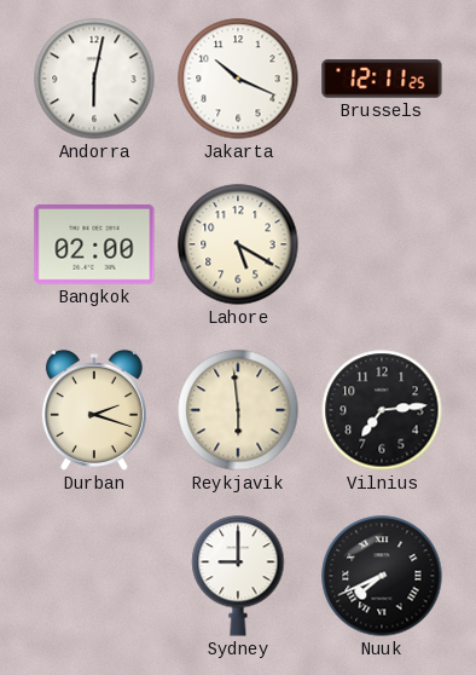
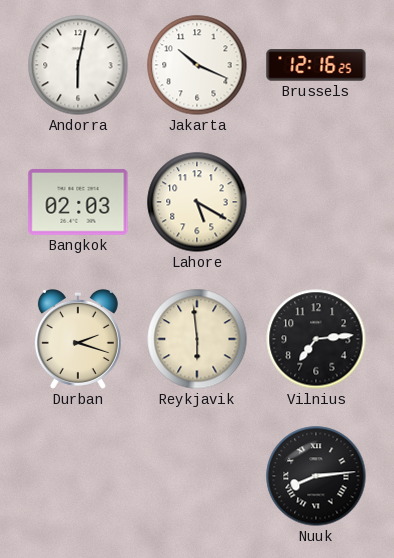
Brussels: 12:11 -> 12:16 (316, 65)
Bangkok: 02:00 -> 02:03 (78, 202)
Sydney: 9:00 -> none (238, 576)
Nuuk: 7:41 -> 8:14 (316, 476)
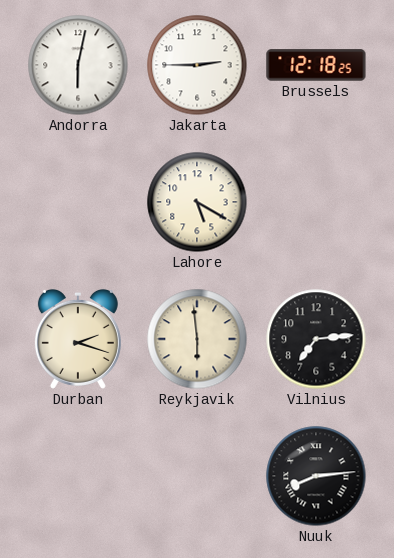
Jakarta: 10:19 -> 2:45 (197, 65)
Brussels: 12:16 -> 12:18 (316, 65)
Bangkok: 02:03 -> none (78, 202)
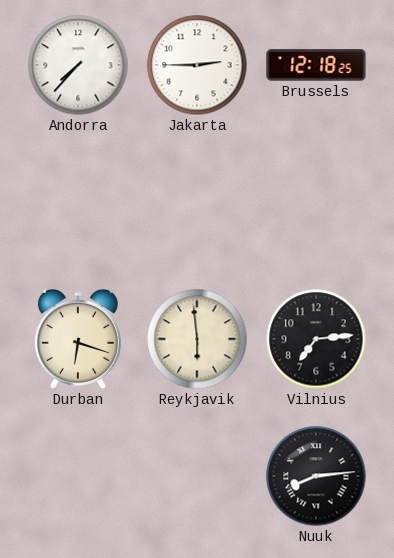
Andorra: 6:02 -> 7:37 (78, 65)
Lahore: 5:20 -> none (197, 202)
Durban: 2:18 -> 6:18 (78, 339)
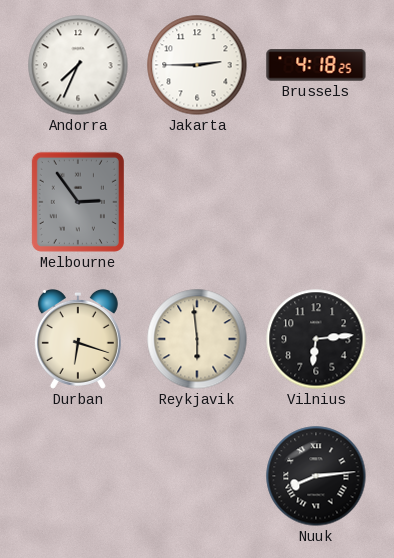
Andorra: 7:37 -> 7:34 (78, 65)
Brussels: 12:18 -> 4:18 (316, 65)
Melbourne: none -> 2:54 (78, 202)
Vilnius: 7:14 -> 6:14 (316, 339)
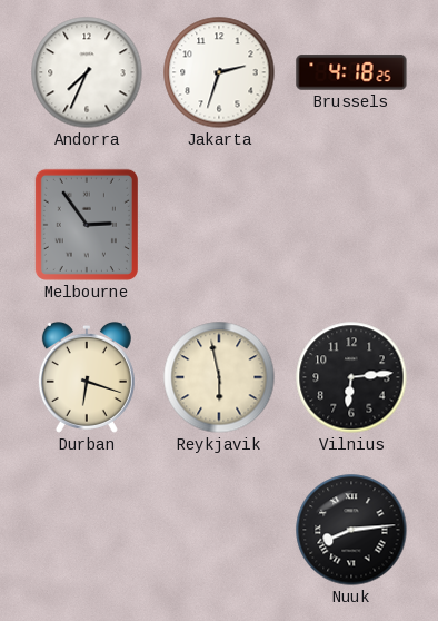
Jakarta: 2:45 -> 2:33 (219, 72)
Reykjavik: 5:59 -> 5:58 (219, 377)
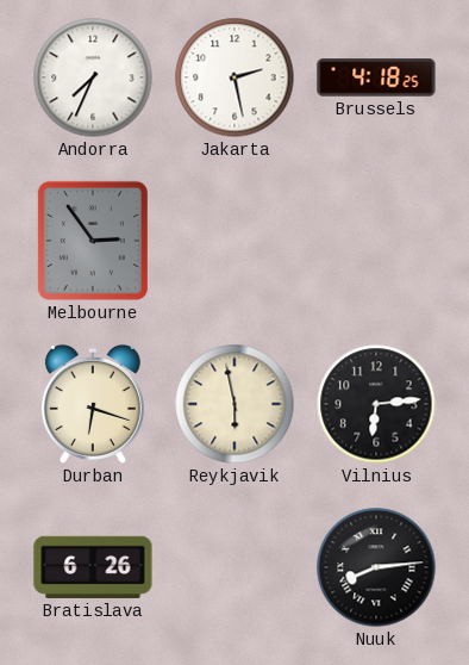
Jakarta: 2:33 -> 2:28 (234, 77)
Bratislava: none -> 6:26 (93, 567)
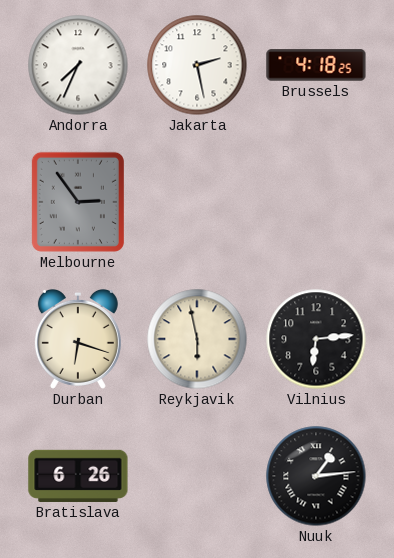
Nuuk: 8:14 -> 1:14 (316, 476)
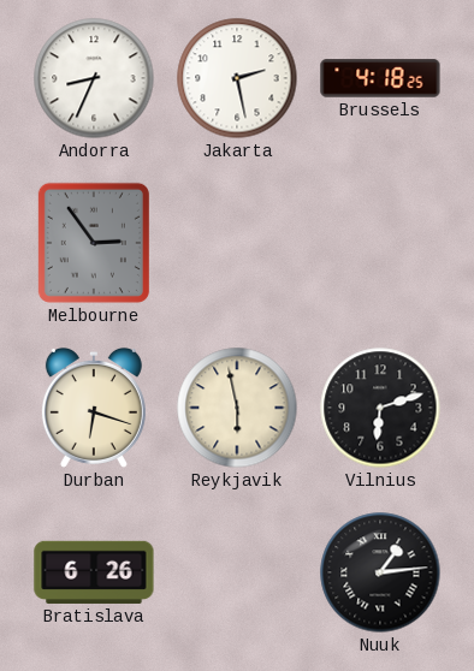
Andorra: 7:34 -> 8:34 (94, 78)
Vilnius: 6:14 -> 6:12 (380, 408)
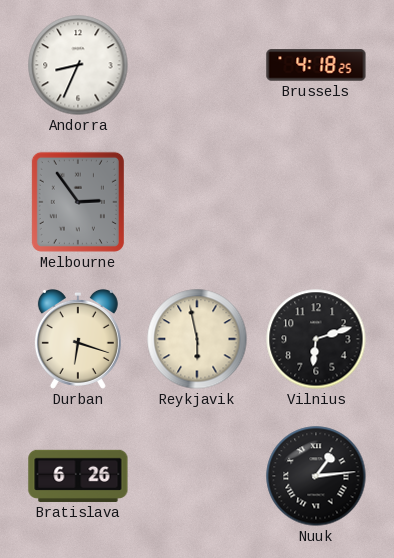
Jakarta: 2:28 -> none (237, 78)
